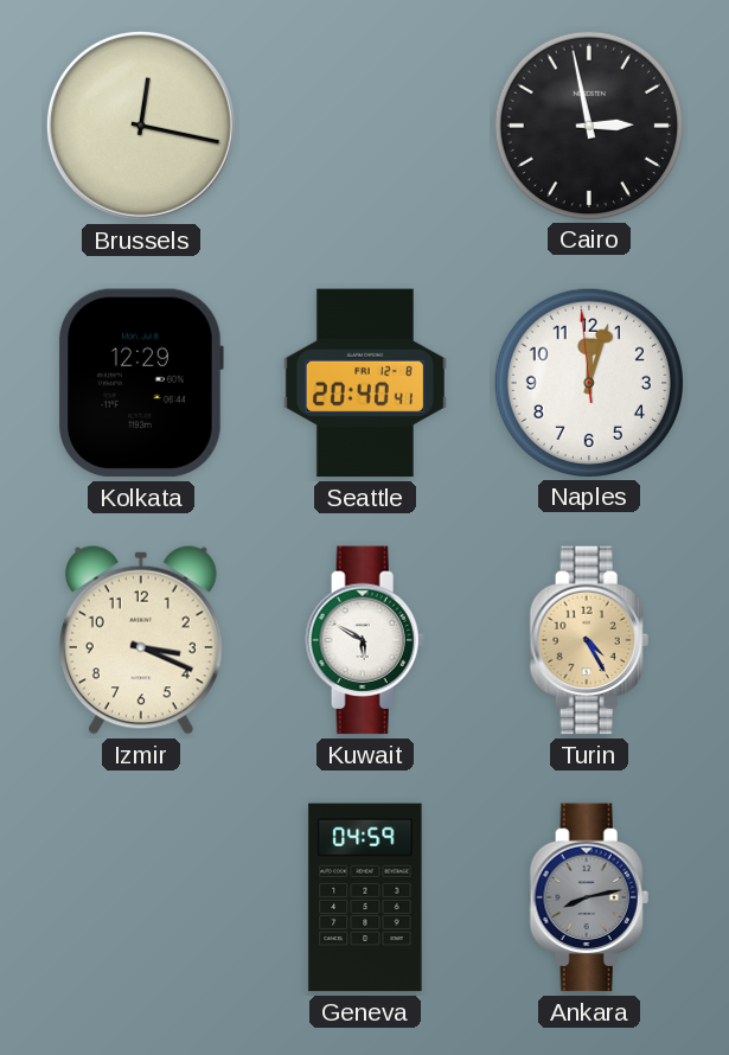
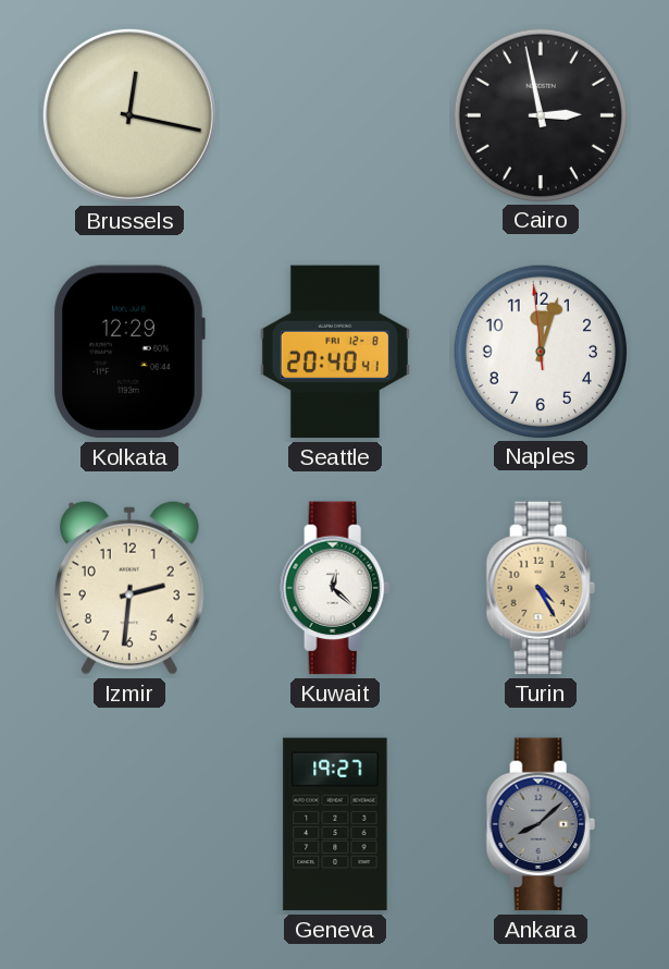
Izmir: 3:19 -> 2:31 (129, 588)
Kuwait: 5:50 -> 12:22 (335, 588)
Geneva: 04:59 -> 19:27 (335, 824)
Ankara: 8:13 -> 8:08 (541, 824)
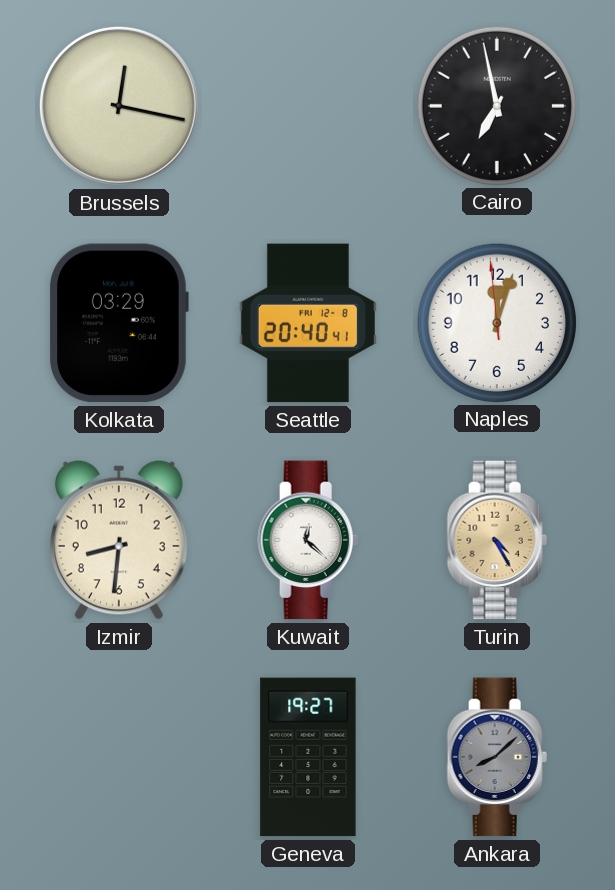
Cairo: 2:58 -> 6:58 (496, 105)
Kolkata: 12:29 -> 03:29 (119, 323)
Izmir: 2:31 -> 8:31 (119, 540)
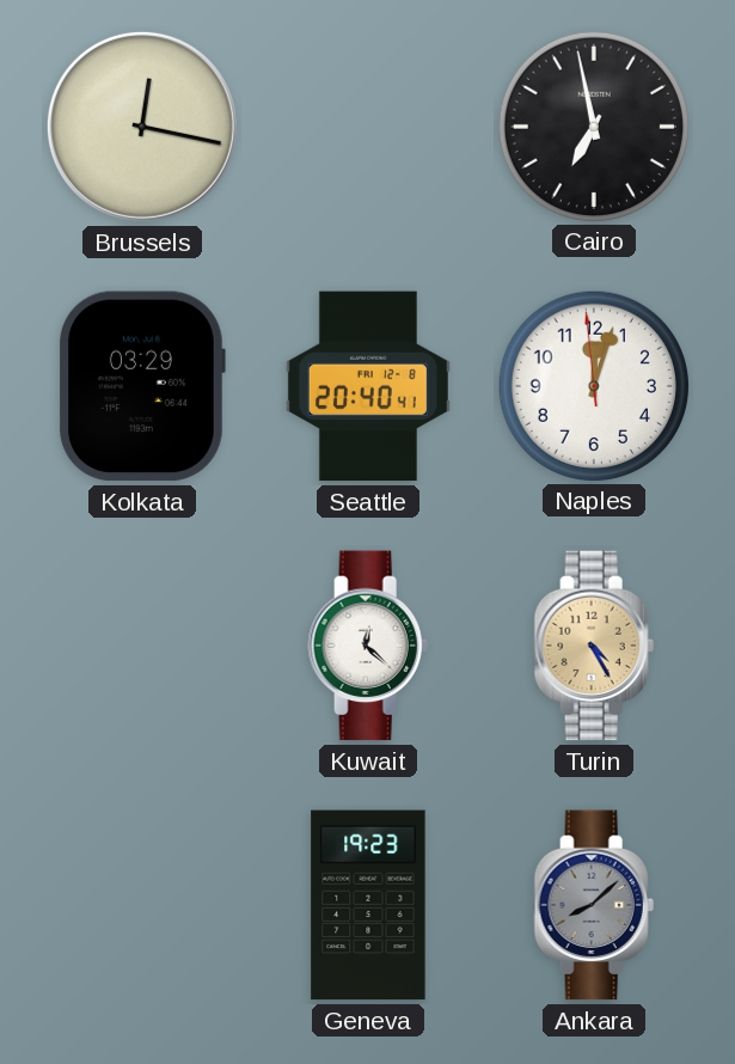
Izmir: 8:31 -> none (119, 540)
Geneva: 19:27 -> 19:23 (368, 905)
